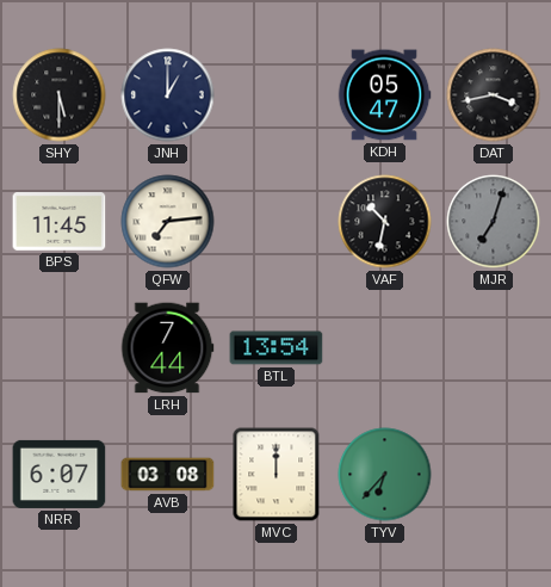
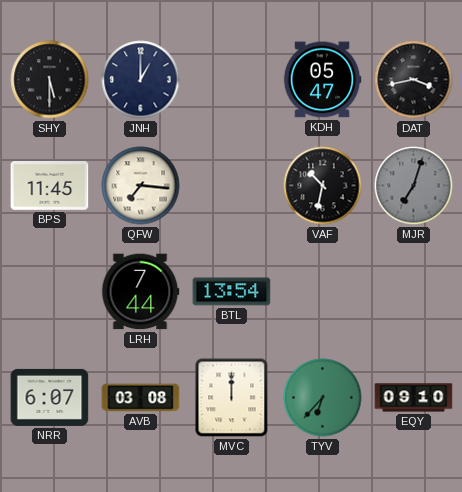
QFW: 7:14 -> 7:16 (141, 186)
EQY: none -> 09:10 (414, 398)
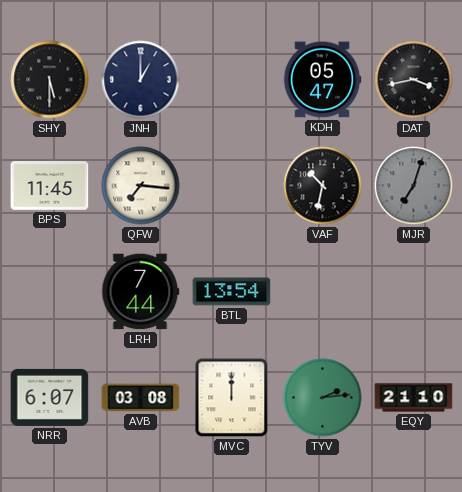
TYV: 6:37 -> 2:14 (323, 398)
EQY: 09:10 -> 21:10 (414, 398)
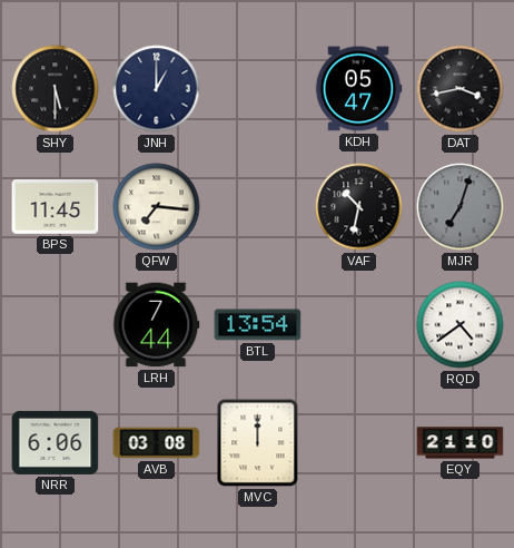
RQD: none -> 4:39 (461, 325)
NRR: 6:07 -> 6:06 (56, 442)
TYV: 2:14 -> none (323, 398)
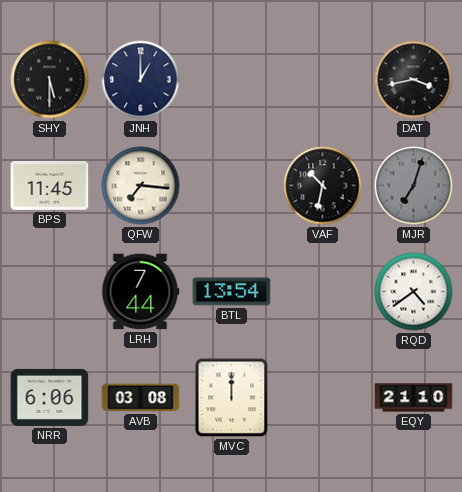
KDH: 05:47 -> none (358, 89)
